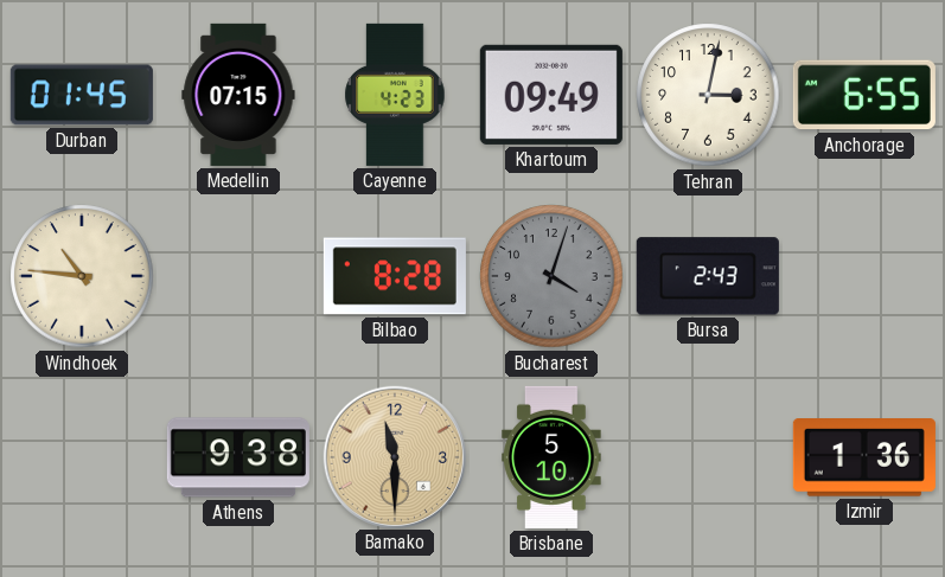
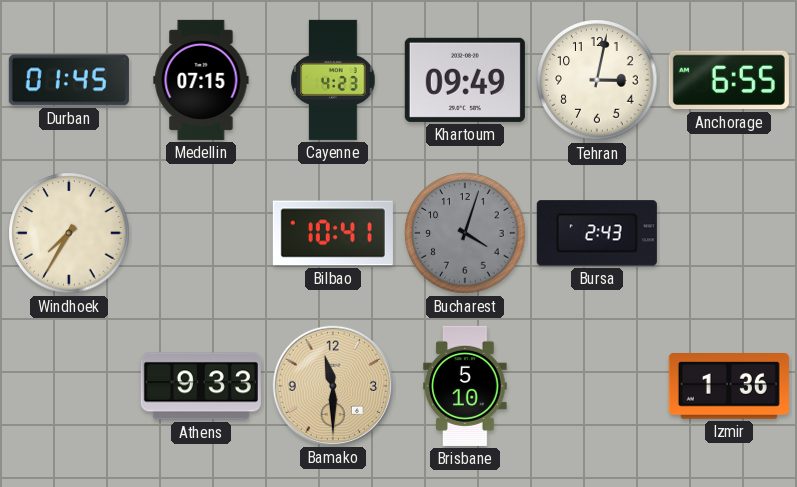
Windhoek: 10:46 -> 7:35 (69, 233)
Bilbao: 8:28 -> 10:41 (333, 233)
Athens: 9:38 -> 9:33 (201, 386)
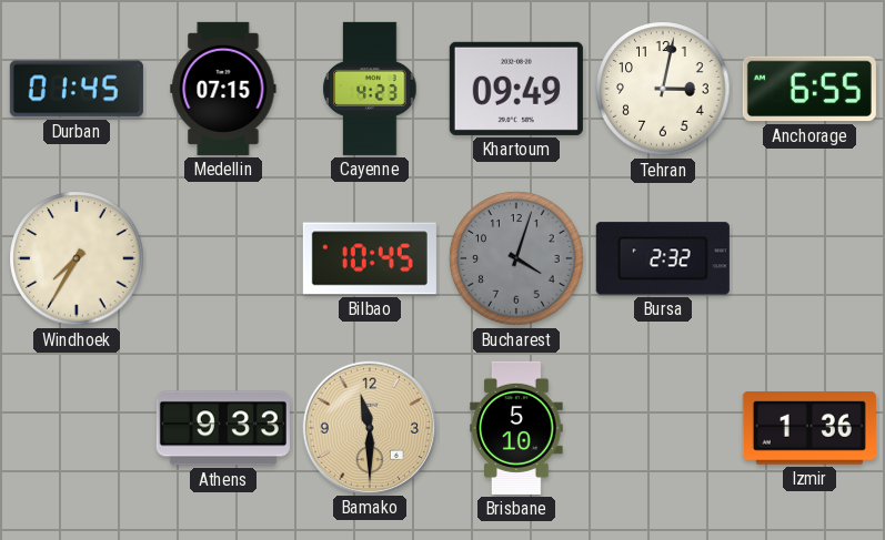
Bilbao: 10:41 -> 10:45 (370, 258)
Bursa: 2:43 -> 2:32 (663, 258)
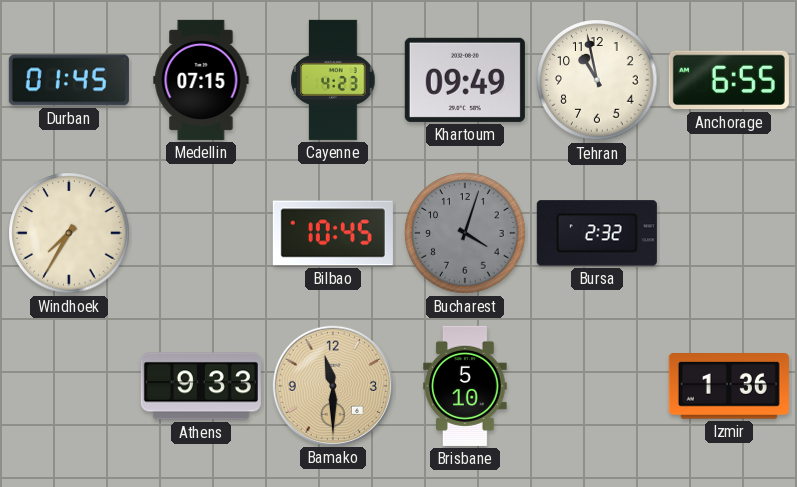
Tehran: 3:02 -> 10:58 (597, 80)
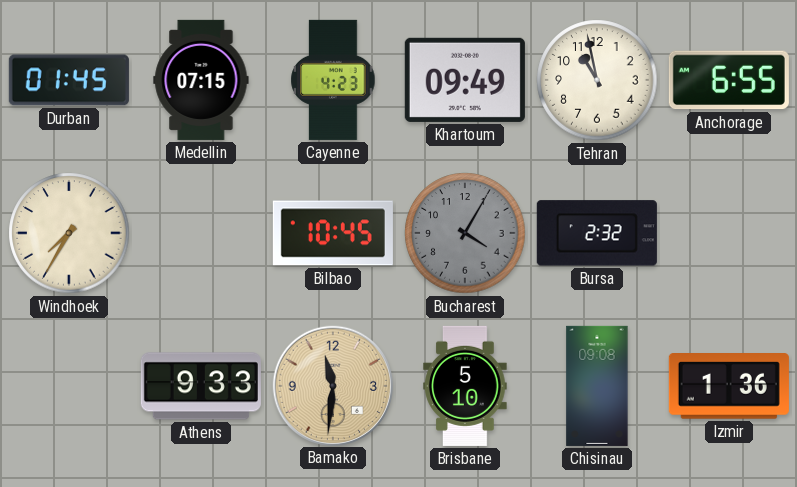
Bucharest: 4:03 -> 4:05 (465, 233)
Bamako: 11:30 -> 11:31 (332, 385)
Chisinau: none -> 09:08 (597, 386)
